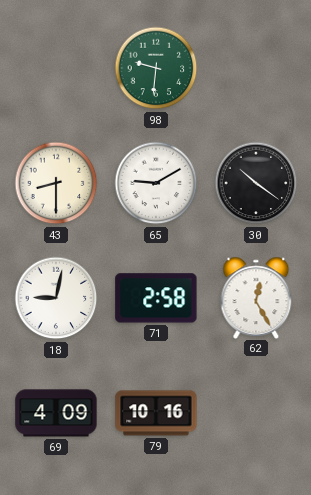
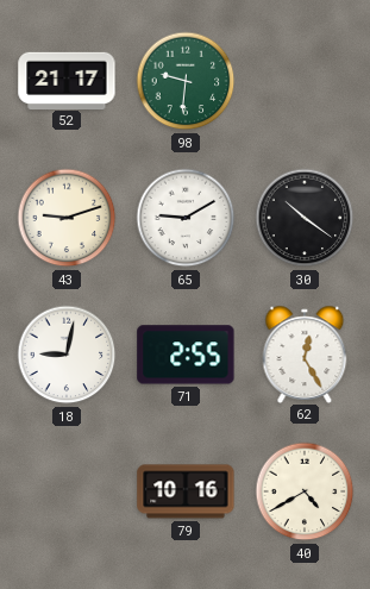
52: none -> 21:17 (67, 80)
43: 8:30 -> 9:12 (67, 218)
71: 2:58 -> 2:55 (186, 355)
69: 4:09 -> none (56, 413)
40: none -> 4:40 (305, 491)
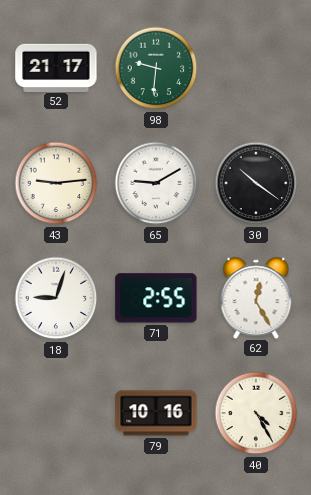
43: 9:12 -> 9:14 (56, 183)
18: 9:02 -> 9:03 (56, 298)
40: 4:40 -> 4:25 (256, 413)
